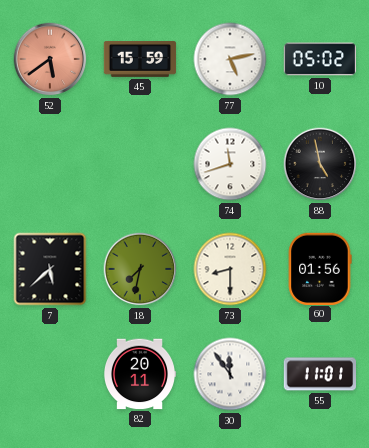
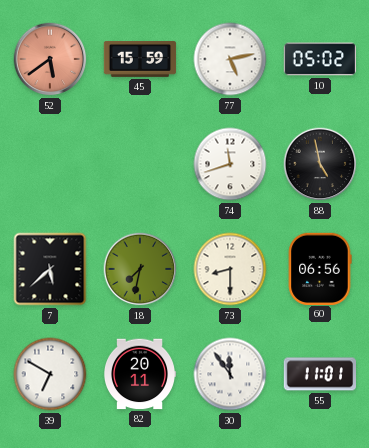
60: 01:56 -> 06:56 (320, 268)
39: none -> 6:50 (50, 374)
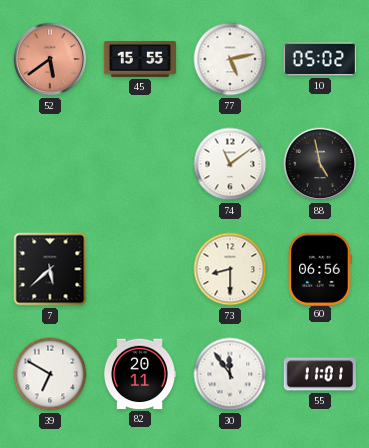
45: 15:59 -> 15:55 (140, 60)
74: 11:42 -> 11:09 (230, 164)
18: 7:32 -> none (140, 269)
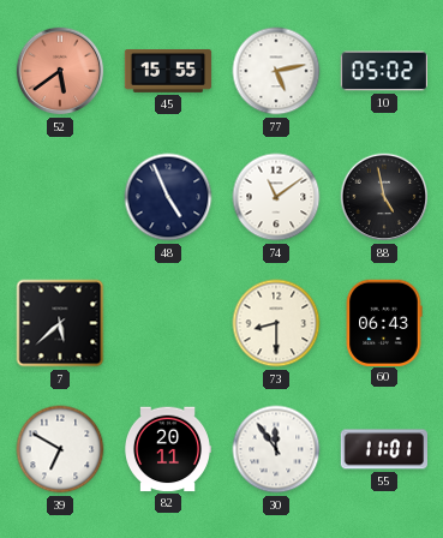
48: none -> 4:56 (168, 197)
60: 06:56 -> 06:43 (384, 322)
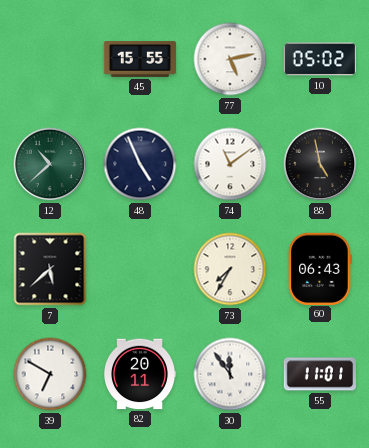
52: 5:39 -> none (60, 71)
12: none -> 10:38 (50, 164)
73: 8:30 -> 7:35 (230, 269)
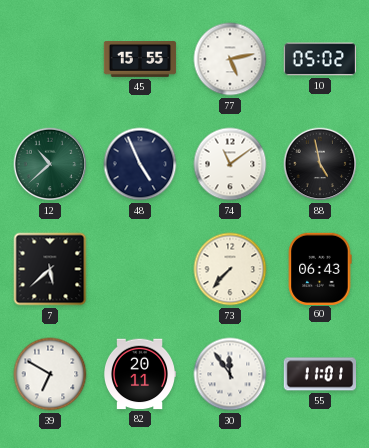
73: 7:35 -> 7:37 (230, 269)
